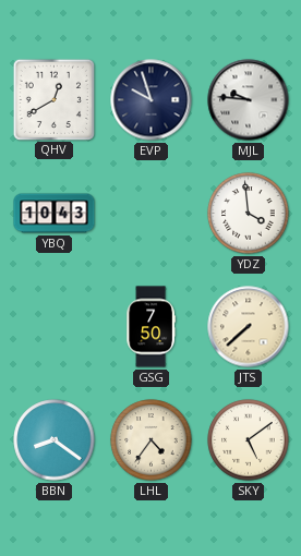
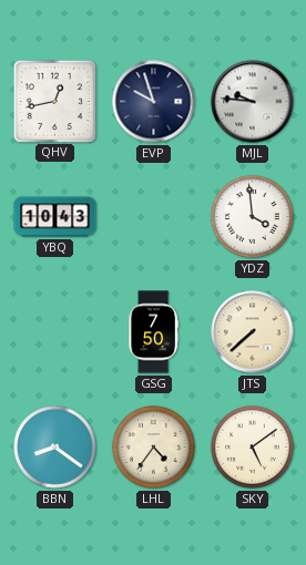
QHV: 12:40 -> 12:43 (54, 101)
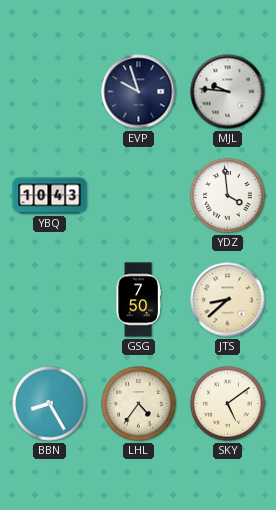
QHV: 12:43 -> none (54, 101)
JTS: 7:38 -> 8:38 (228, 300)
BBN: 8:21 -> 8:25 (50, 404)
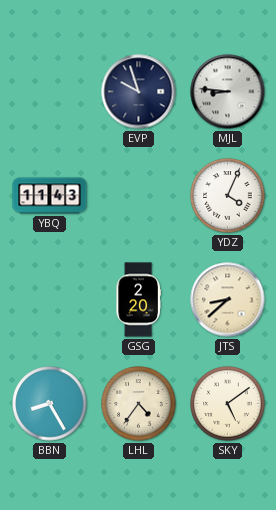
MJL: 9:46 -> 8:46 (228, 92)
YBQ: 10:43 -> 11:43 (50, 196)
YDZ: 3:59 -> 4:04 (228, 196)
GSG: 7:50 -> 2:20 (138, 300)
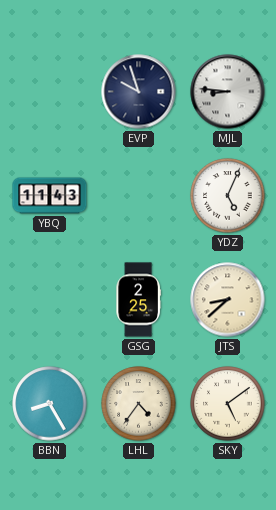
YDZ: 4:04 -> 5:04 (228, 196)
GSG: 2:20 -> 2:25 (138, 300)
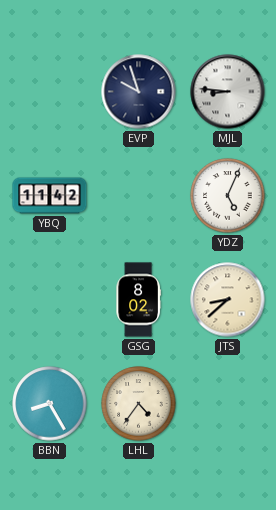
YBQ: 11:43 -> 11:42 (50, 196)
GSG: 2:25 -> 8:02 (138, 300)
SKY: 5:09 -> none (228, 404)
